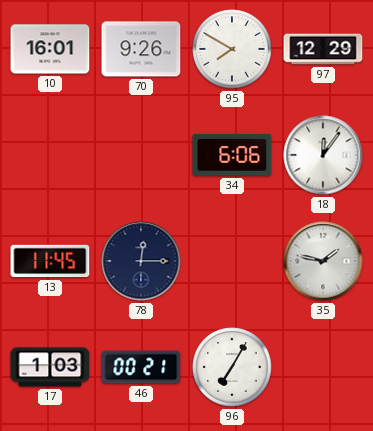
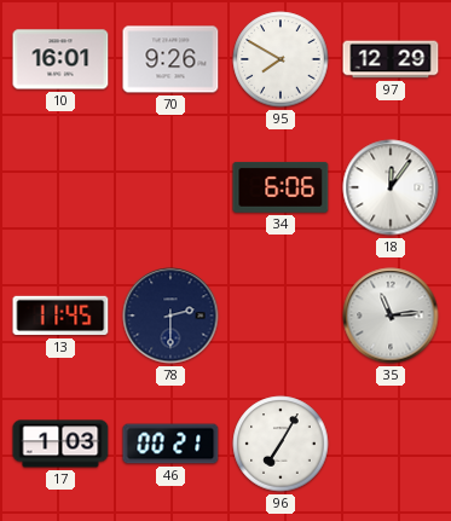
78: 12:15 -> 2:30 (170, 316)
35: 1:47 -> 11:14 (391, 316)
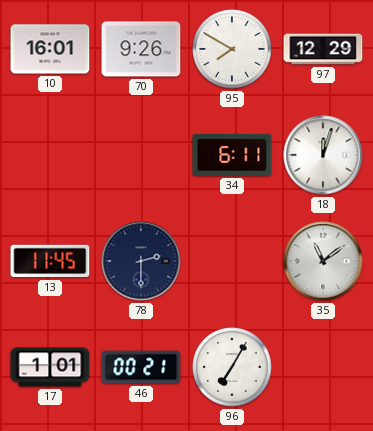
34: 6:06 -> 6:11 (232, 155)
18: 12:06 -> 12:03 (323, 155)
35: 11:14 -> 11:09 (323, 261)
17: 1:03 -> 1:01 (50, 367)
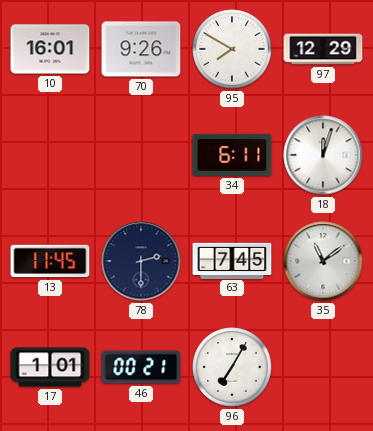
63: none -> 7:45 (232, 260)
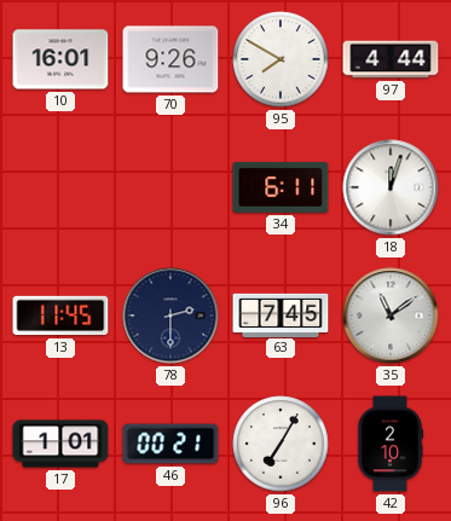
97: 12:29 -> 4:44 (391, 59)
42: none -> 2:10 (391, 444)
